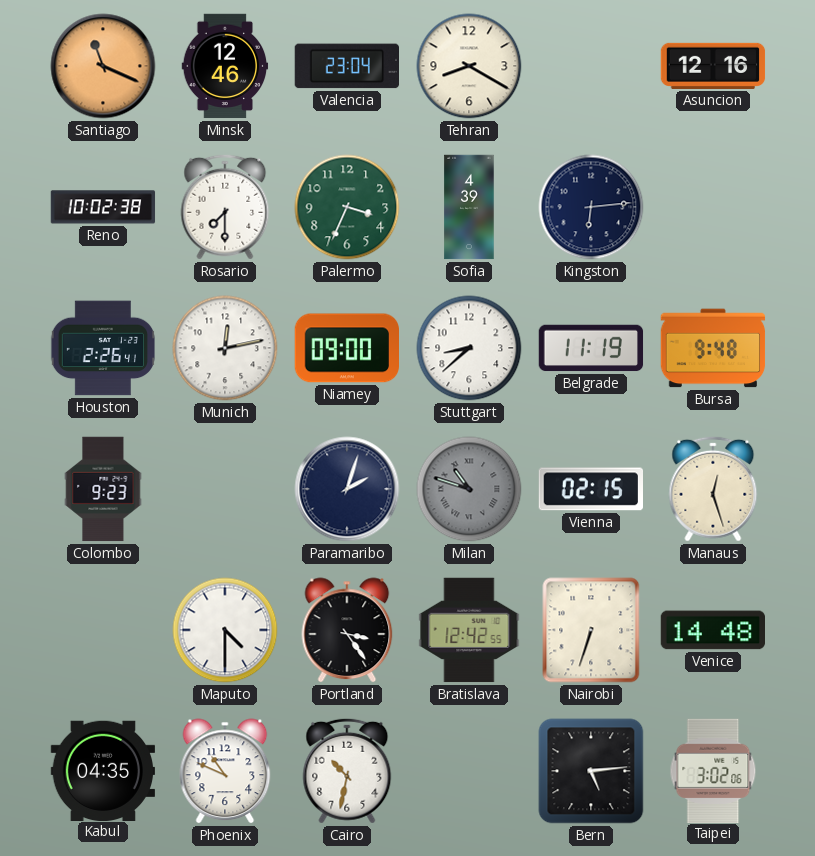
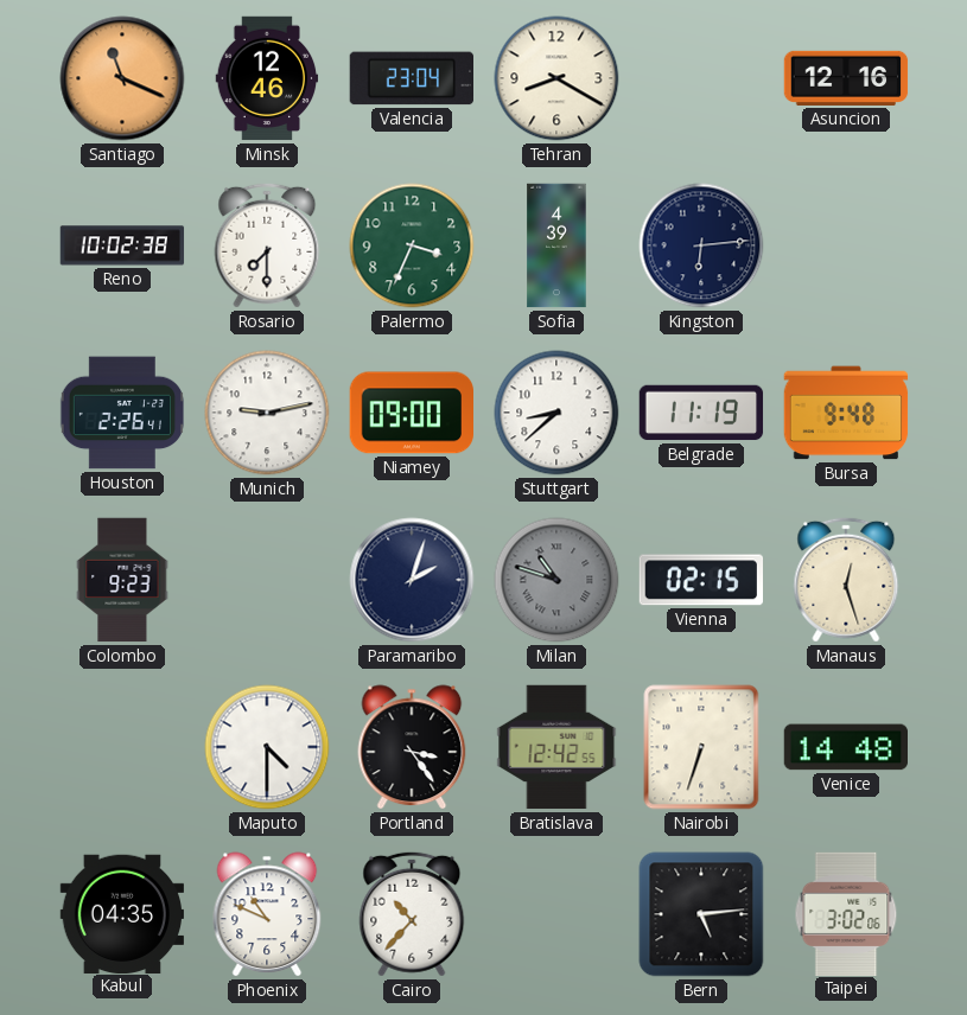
Munich: 12:13 -> 9:13 (267, 413)
Cairo: 10:32 -> 10:37 (412, 914)
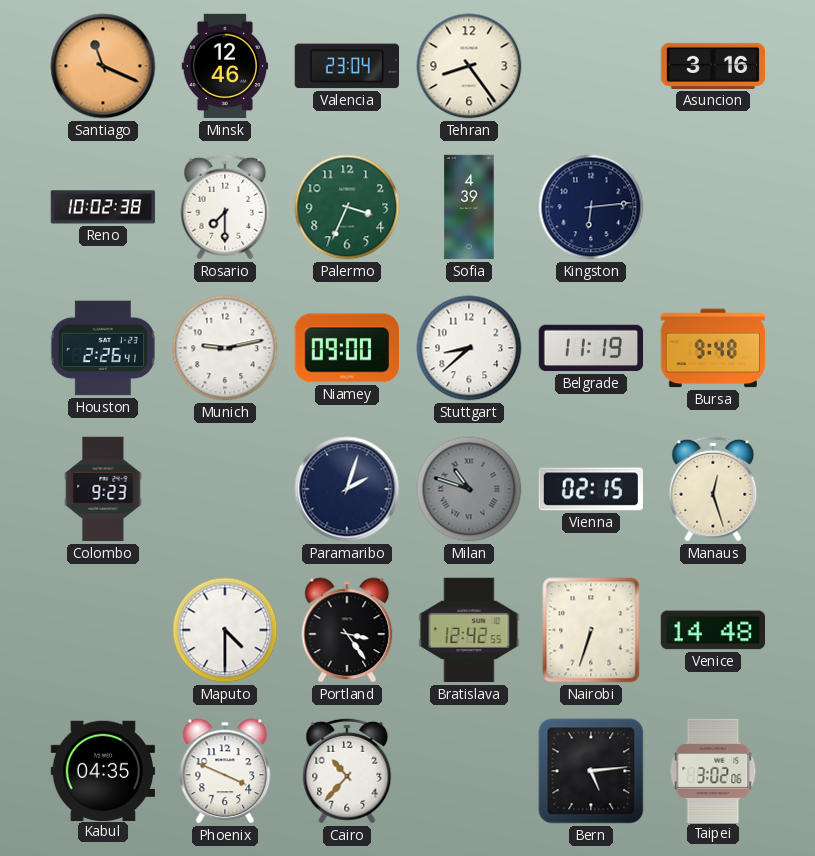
Tehran: 8:20 -> 8:24 (469, 66)
Asuncion: 12:16 -> 3:16 (713, 66)
Phoenix: 10:49 -> 3:49 (225, 771)
